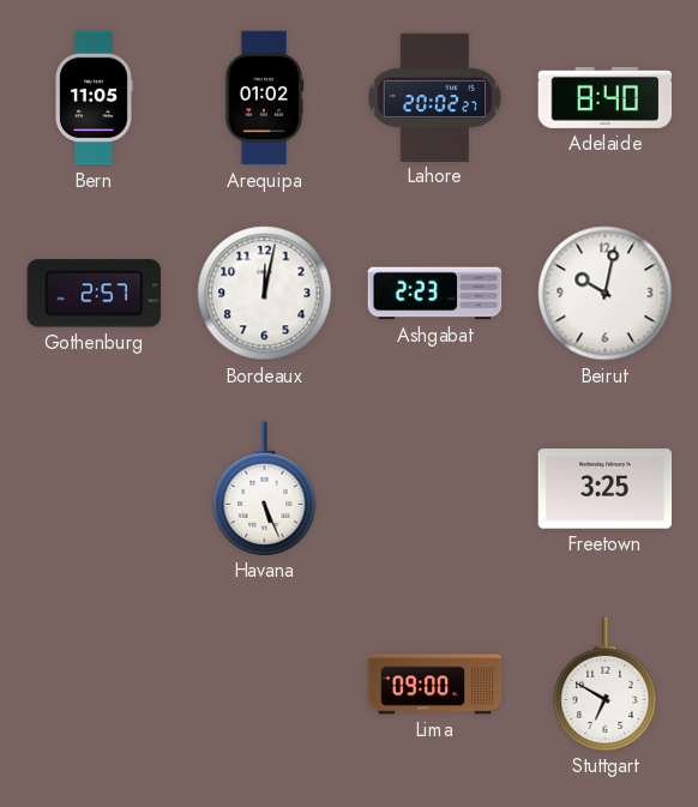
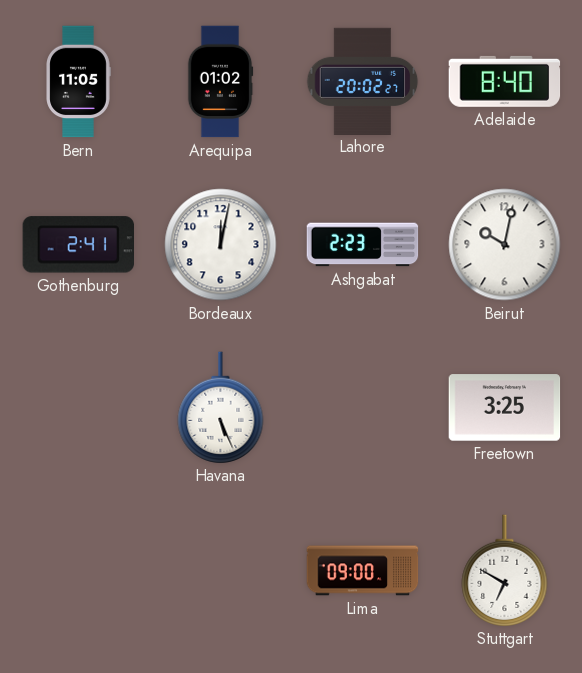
Gothenburg: 2:57 -> 2:41 (78, 245)
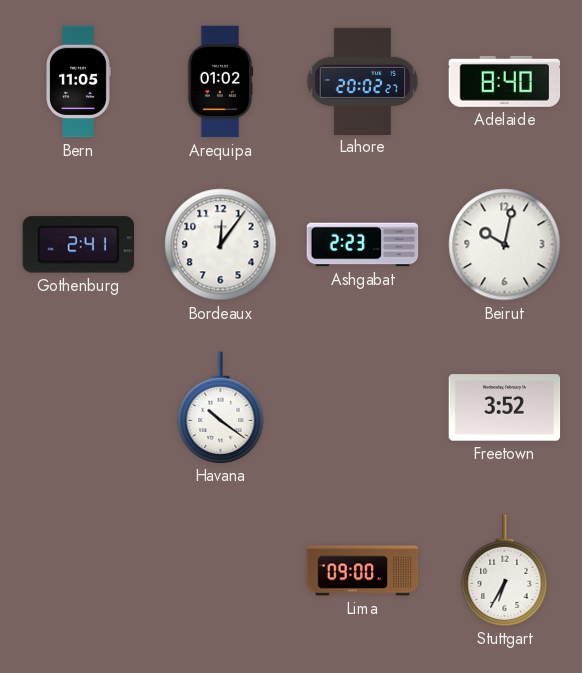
Bordeaux: 12:02 -> 12:06 (221, 245)
Havana: 5:26 -> 10:21 (221, 407)
Freetown: 3:25 -> 3:52 (505, 408)
Stuttgart: 6:50 -> 6:35 (505, 570)
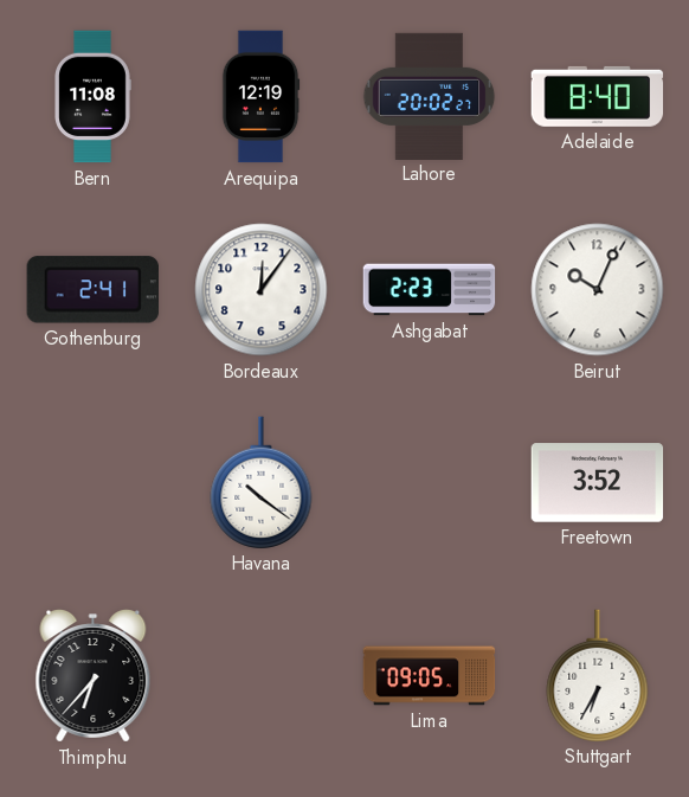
Bern: 11:05 -> 11:08 (92, 97)
Arequipa: 01:02 -> 12:19 (260, 97)
Beirut: 10:02 -> 10:04 (598, 290)
Thimphu: none -> 6:37 (94, 676)
Lima: 09:00 -> 09:05 (430, 676)
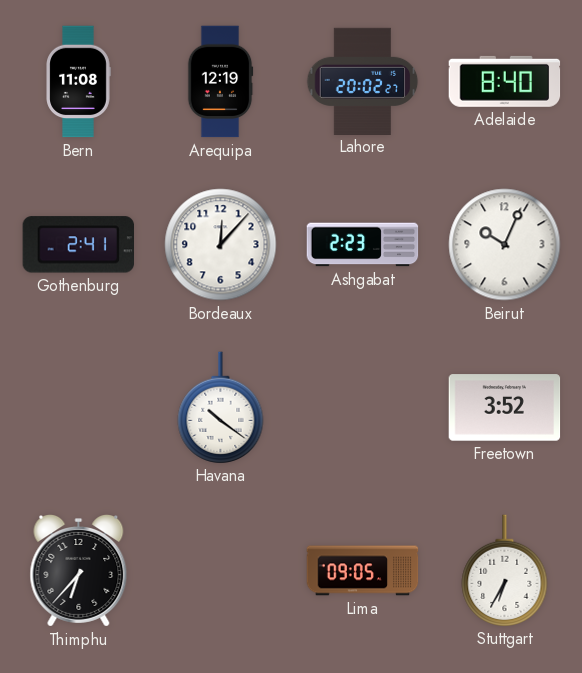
Bordeaux: 12:06 -> 12:07 (221, 245)
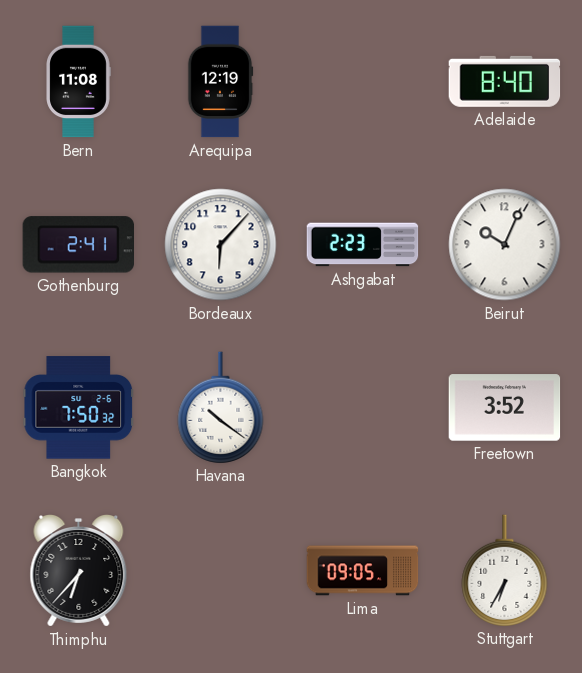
Lahore: 20:02 -> none (363, 81)
Bordeaux: 12:07 -> 6:07 (221, 245)
Bangkok: none -> 7:50 (79, 408)
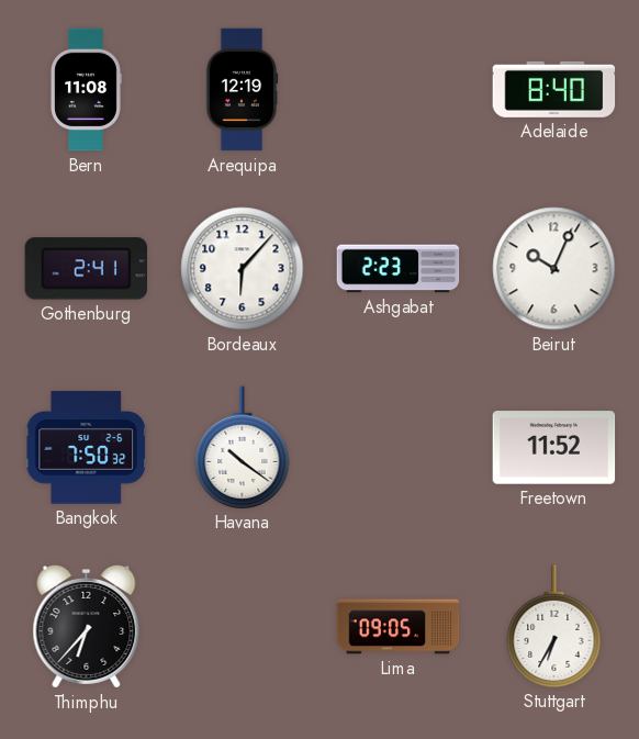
Freetown: 3:52 -> 11:52 (554, 448)
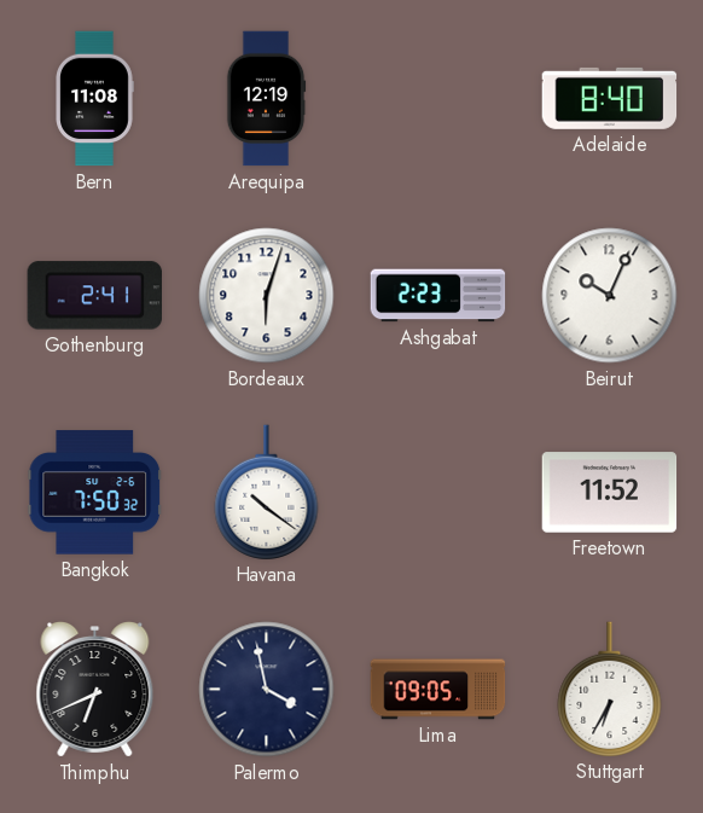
Bordeaux: 6:07 -> 6:03 (267, 296)
Thimphu: 6:37 -> 6:41 (95, 690)
Palermo: none -> 3:58 (267, 690)
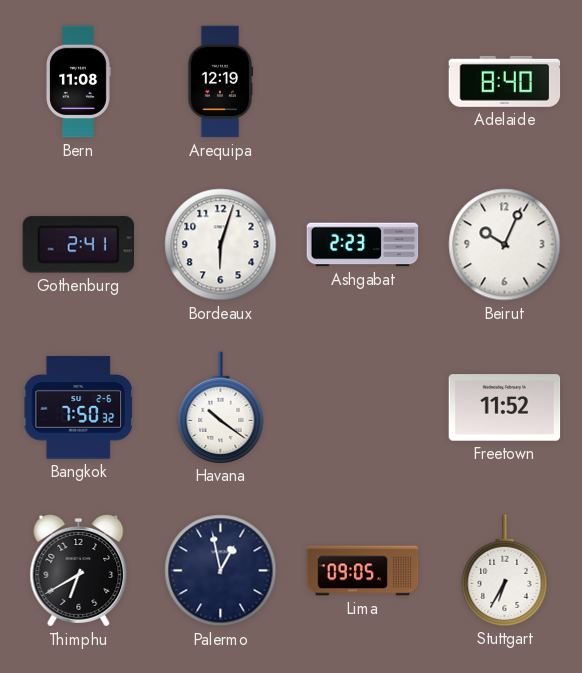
Thimphu: 6:41 -> 6:40 (79, 571)
Palermo: 3:58 -> 12:58 (221, 571)
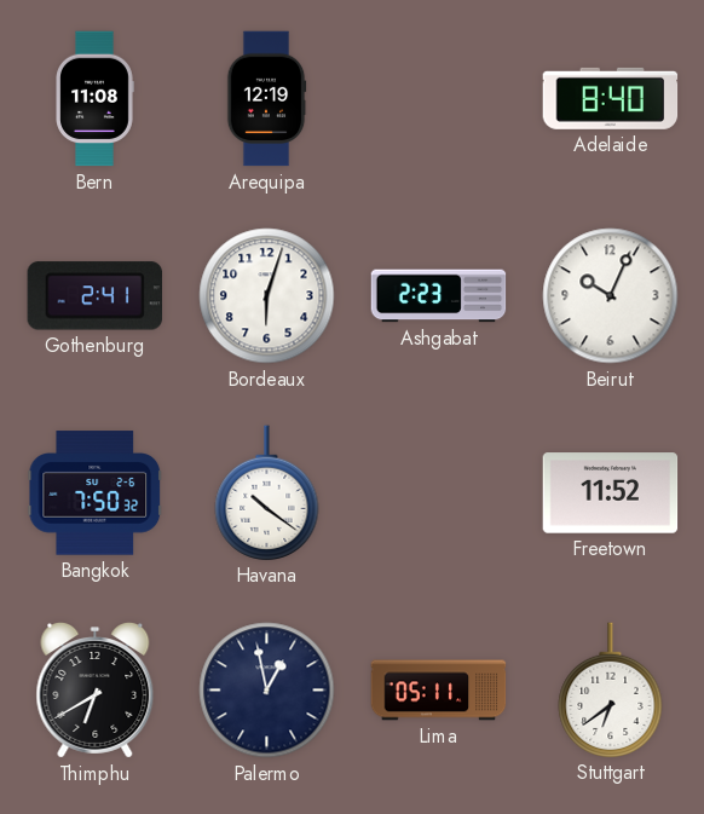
Lima: 09:05 -> 05:11 (439, 691)
Stuttgart: 6:35 -> 6:39 (611, 689)
